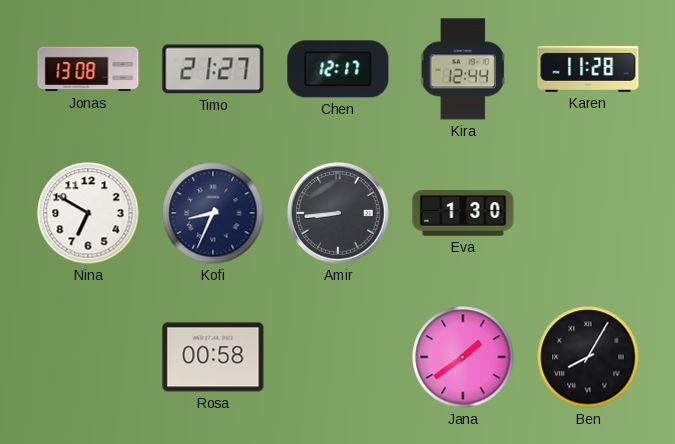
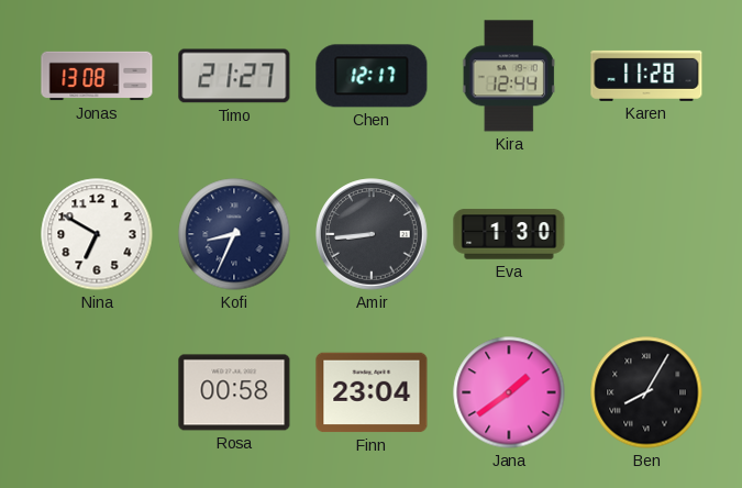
Finn: none -> 23:04 (372, 392)
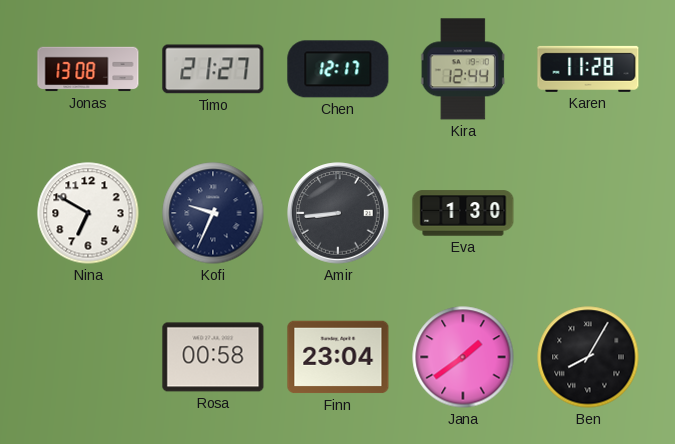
Kofi: 8:34 -> 9:34 (213, 213)
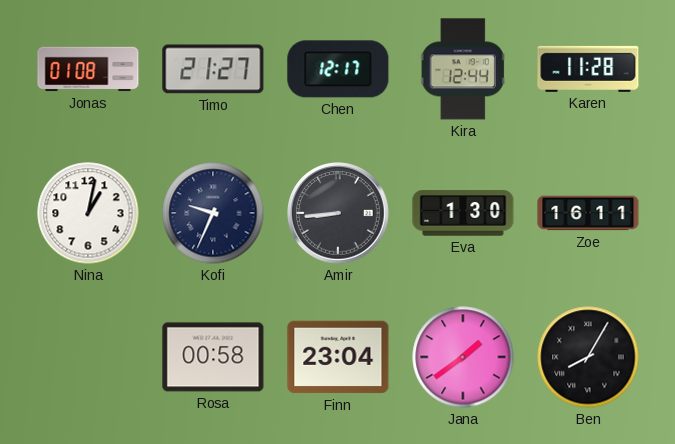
Jonas: 13:08 -> 01:08 (88, 69)
Nina: 6:50 -> 1:02 (88, 213)
Zoe: none -> 16:11 (588, 213)
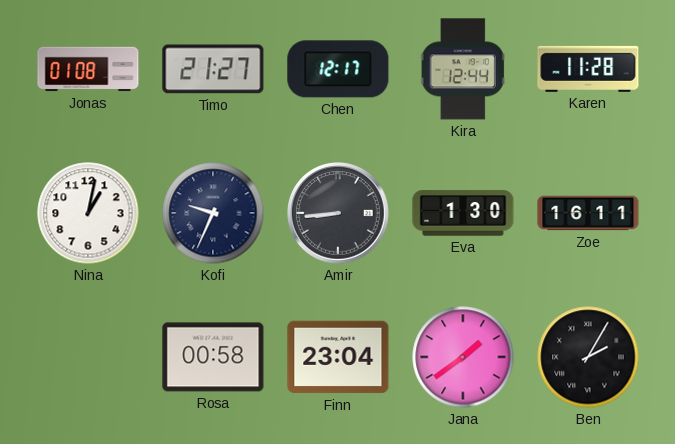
Ben: 8:05 -> 2:05 (588, 357)
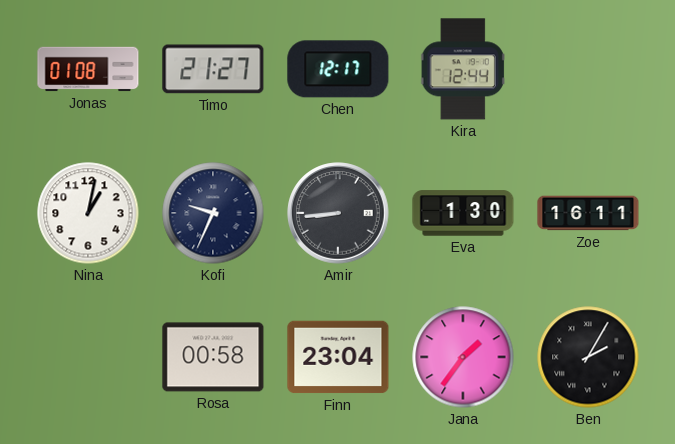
Karen: 11:28 -> none (588, 69)
Jana: 1:39 -> 1:36 (463, 357)
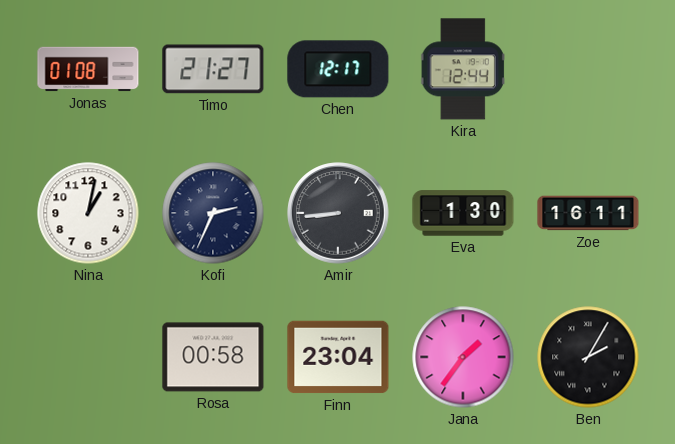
Kofi: 9:34 -> 2:34 (213, 213)
